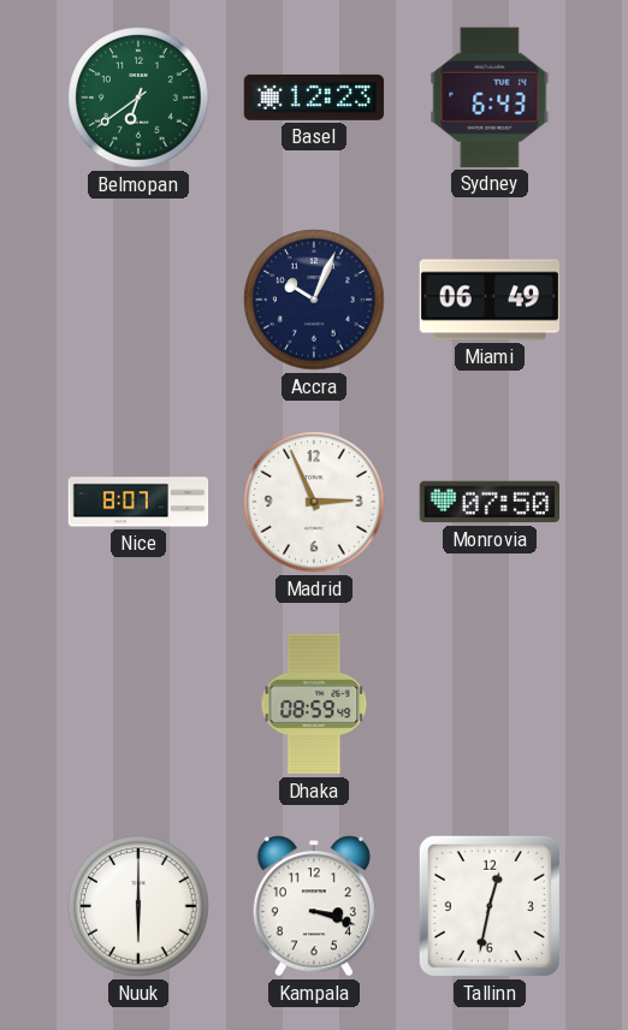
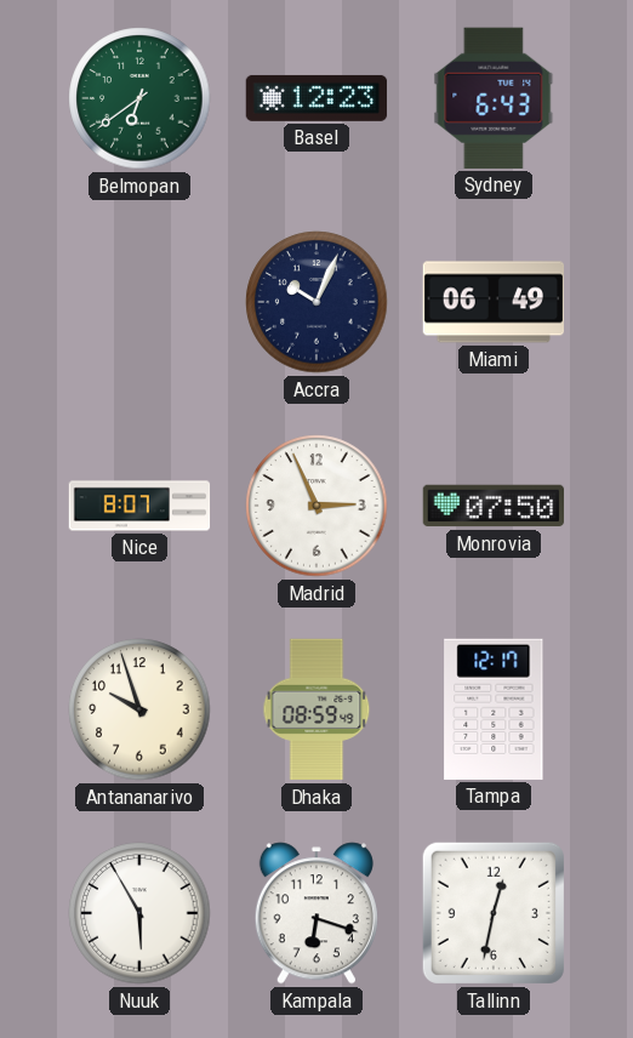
Antananarivo: none -> 9:57 (139, 709)
Tampa: none -> 12:17 (494, 709)
Nuuk: 6:00 -> 5:55 (139, 913)
Kampala: 3:18 -> 6:18 (316, 913)
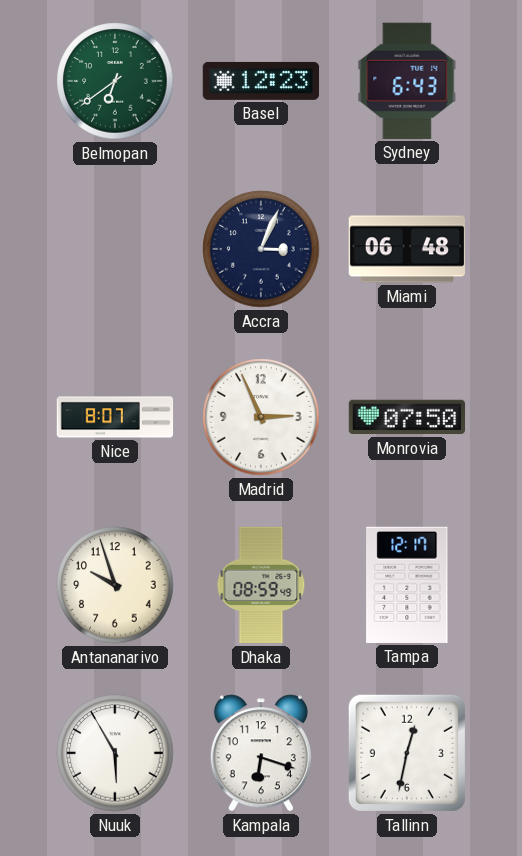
Accra: 10:04 -> 3:04 (261, 249)
Miami: 06:49 -> 06:48 (406, 249)
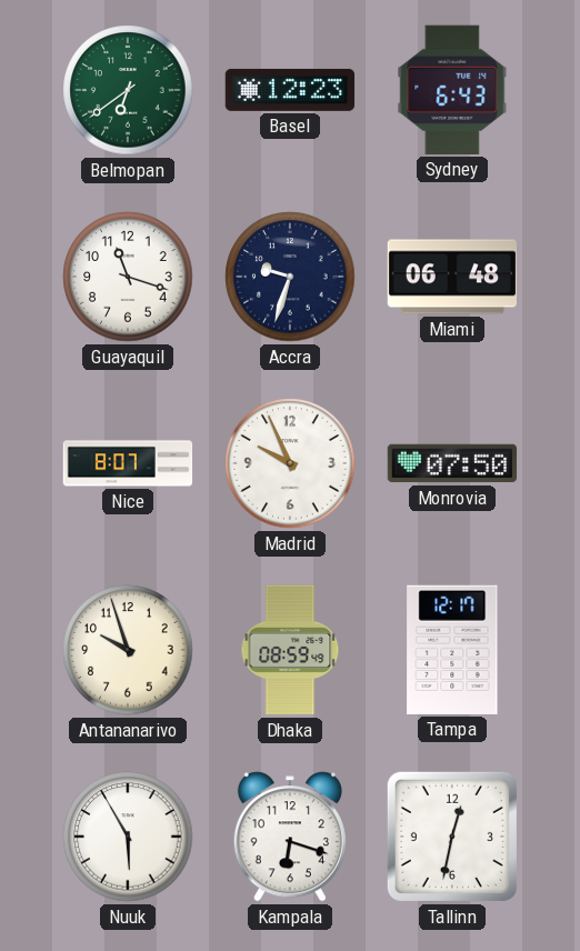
Guayaquil: none -> 11:18 (128, 277)
Accra: 3:04 -> 9:33 (290, 277)
Madrid: 2:56 -> 9:56 (290, 463)
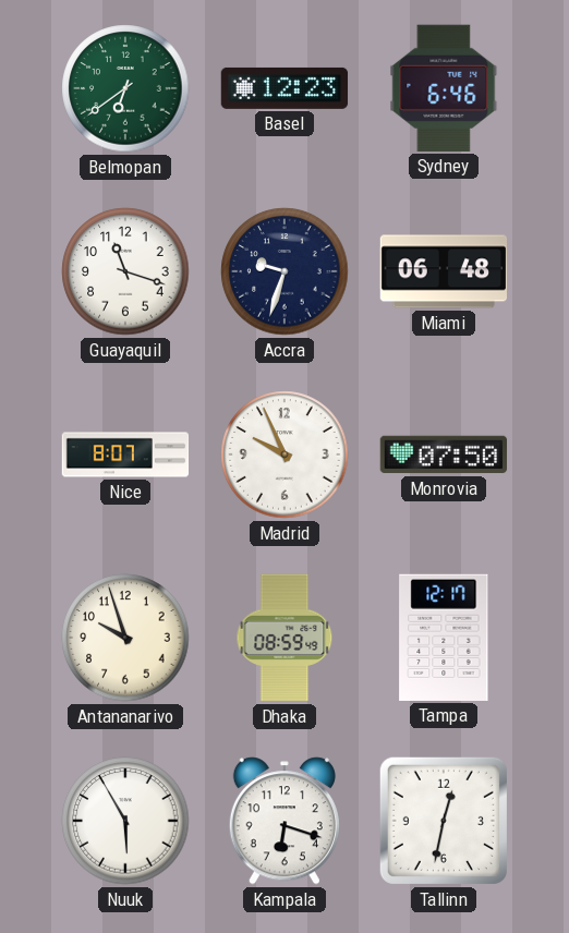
Sydney: 6:43 -> 6:46 (444, 88)
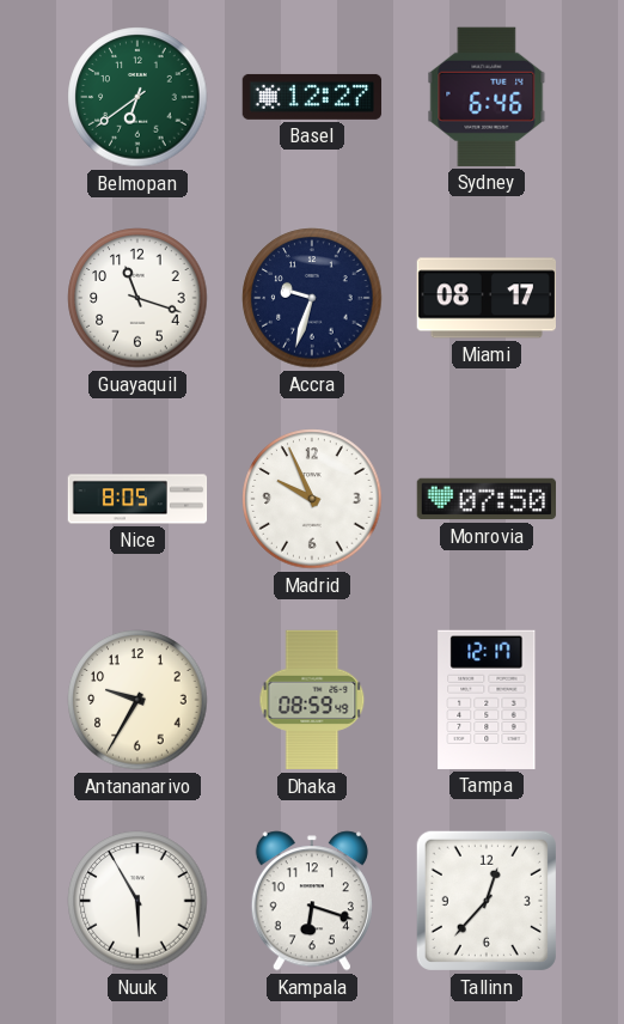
Basel: 12:23 -> 12:27 (312, 97)
Miami: 06:48 -> 08:17 (485, 298)
Nice: 8:07 -> 8:05 (137, 499)
Antananarivo: 9:57 -> 9:35 (137, 700)
Tallinn: 12:32 -> 12:37 (487, 901)
